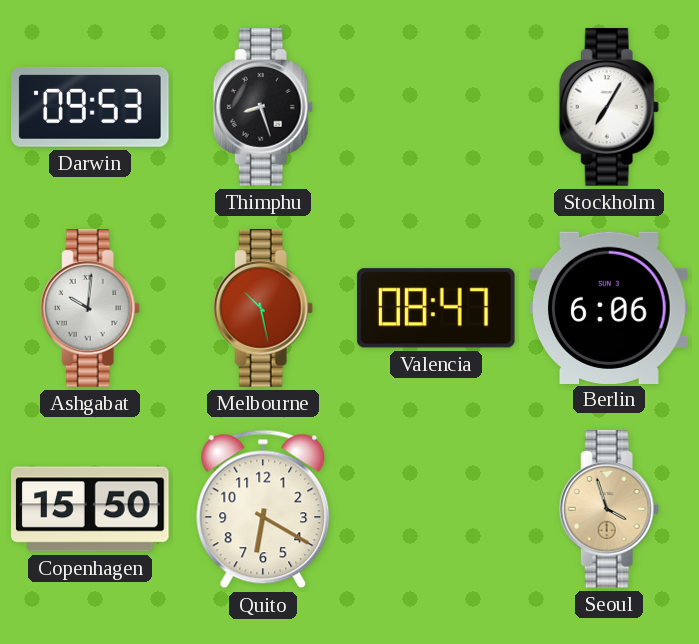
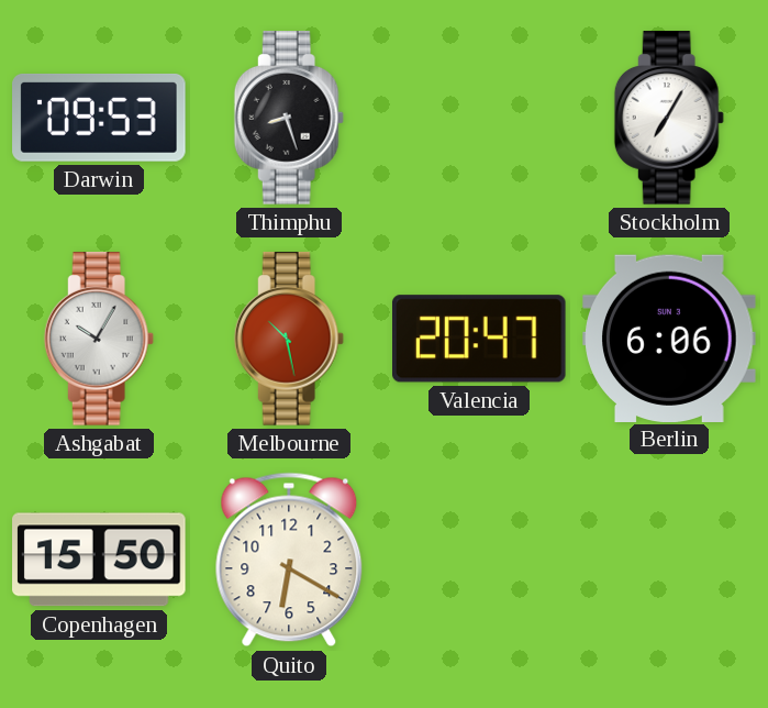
Ashgabat: 10:01 -> 10:05 (99, 339)
Valencia: 08:47 -> 20:47 (480, 339)
Seoul: 3:57 -> none (609, 509)
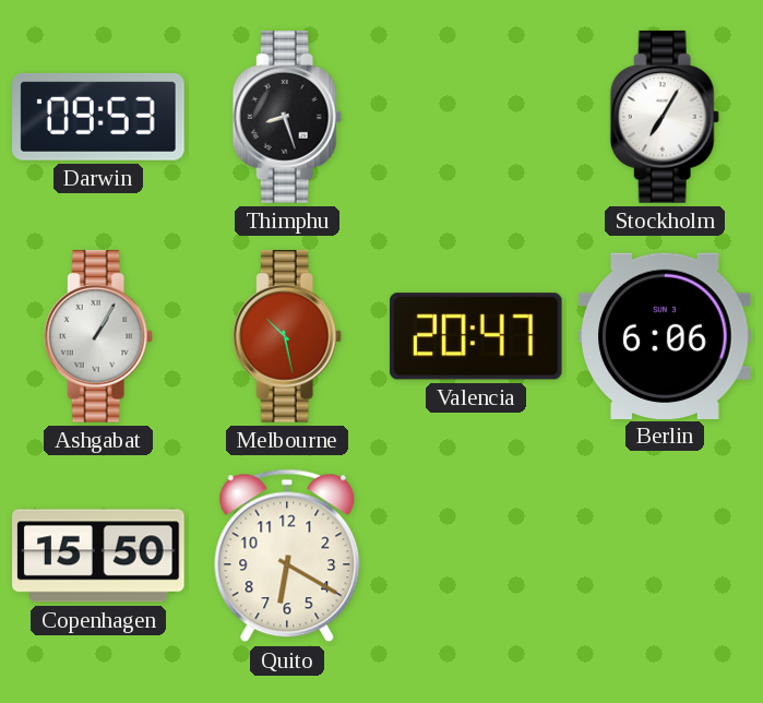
Ashgabat: 10:05 -> 1:05 (98, 336)
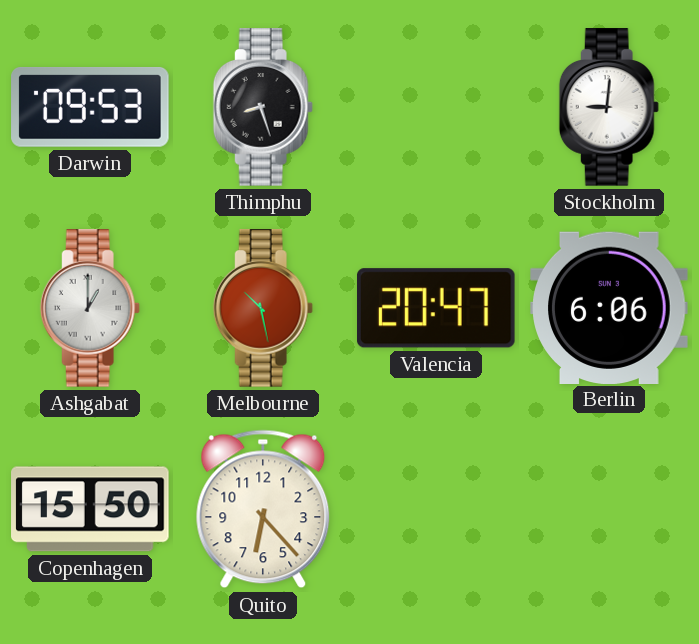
Stockholm: 7:05 -> 9:01 (609, 107)
Ashgabat: 1:05 -> 1:00 (90, 308)
Quito: 6:20 -> 6:23 (263, 509)
